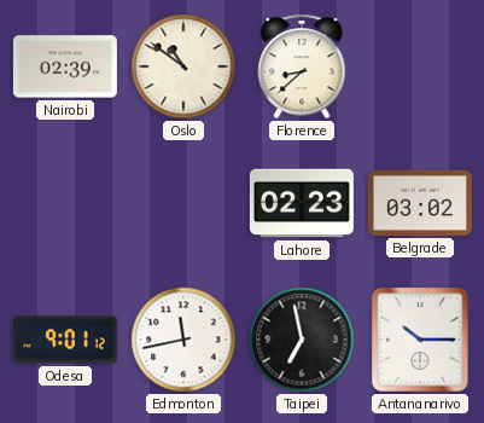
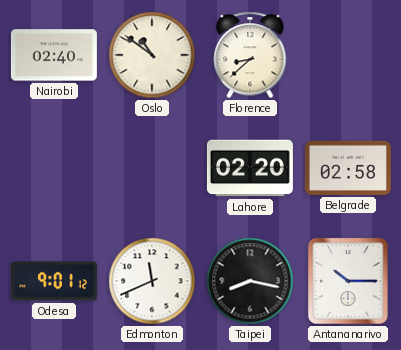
Nairobi: 02:39 -> 02:40 (54, 55)
Lahore: 02:23 -> 02:20 (250, 168)
Belgrade: 03:02 -> 02:58 (348, 168)
Edmonton: 11:43 -> 11:41 (152, 281)
Taipei: 6:58 -> 8:17 (250, 281)
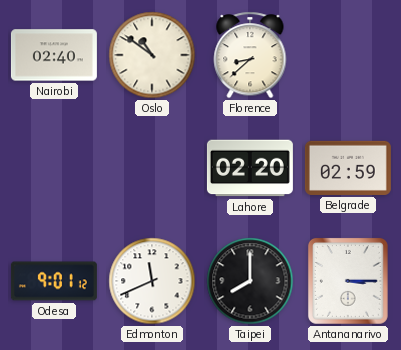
Belgrade: 02:58 -> 02:59 (348, 168)
Taipei: 8:17 -> 8:00 (250, 281)
Antananarivo: 10:15 -> 3:15 (348, 281)
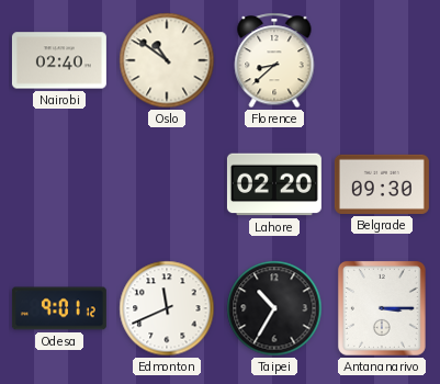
Belgrade: 02:59 -> 09:30 (382, 184)
Taipei: 8:00 -> 10:35 (274, 308)
